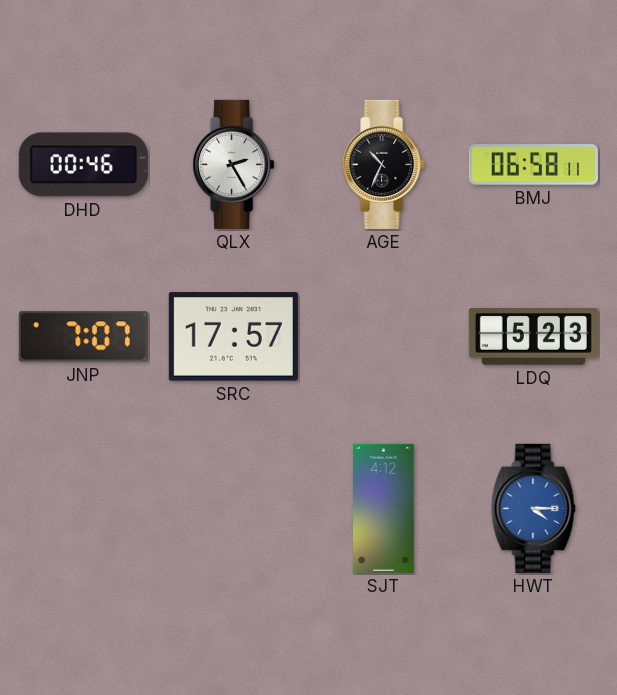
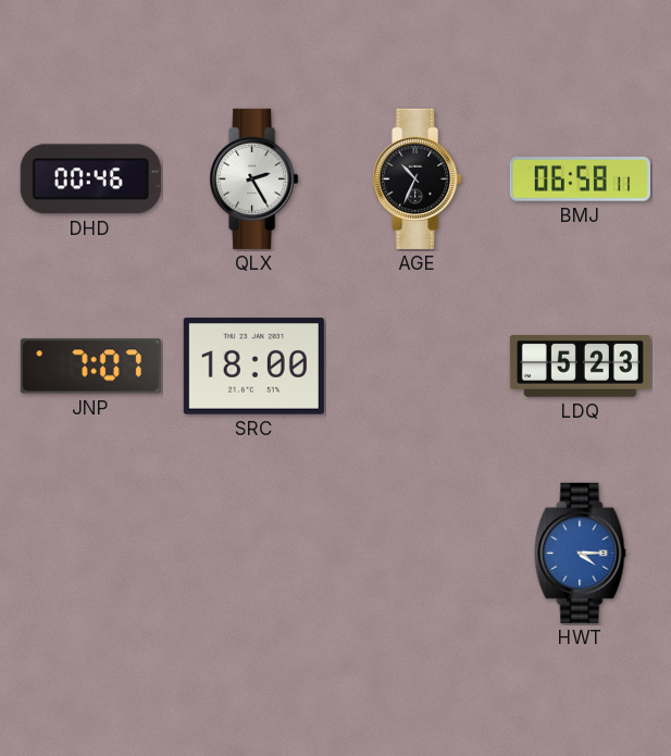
SRC: 17:57 -> 18:00 (253, 367)
SJT: 4:12 -> none (384, 508)
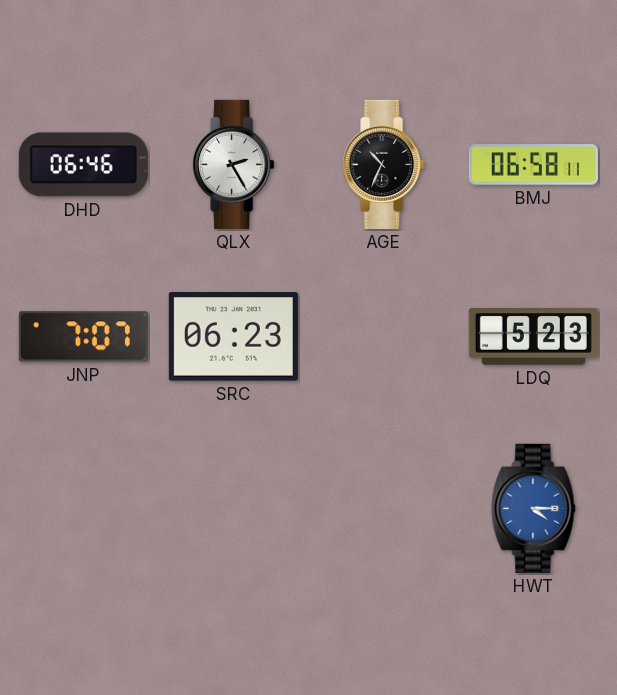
DHD: 00:46 -> 06:46 (83, 165)
SRC: 18:00 -> 06:23 (233, 337)
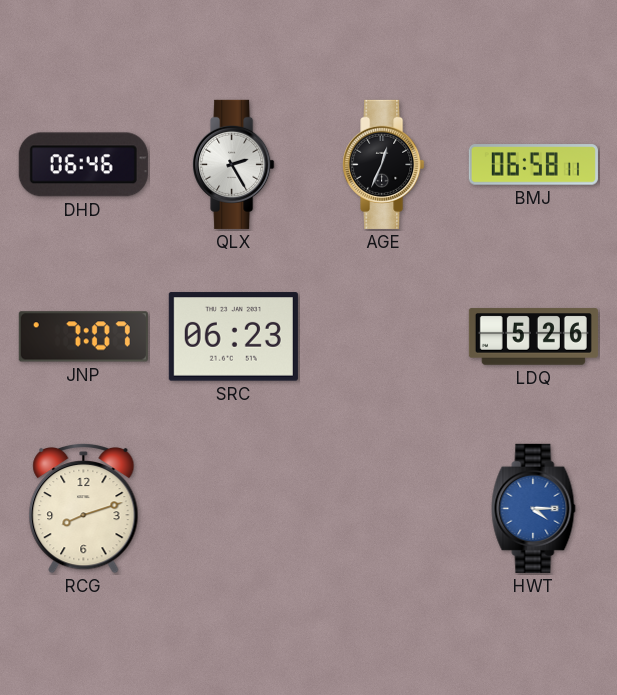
AGE: 10:34 -> 12:34 (384, 164)
LDQ: 5:23 -> 5:26 (533, 337)
RCG: none -> 8:12 (84, 508)
